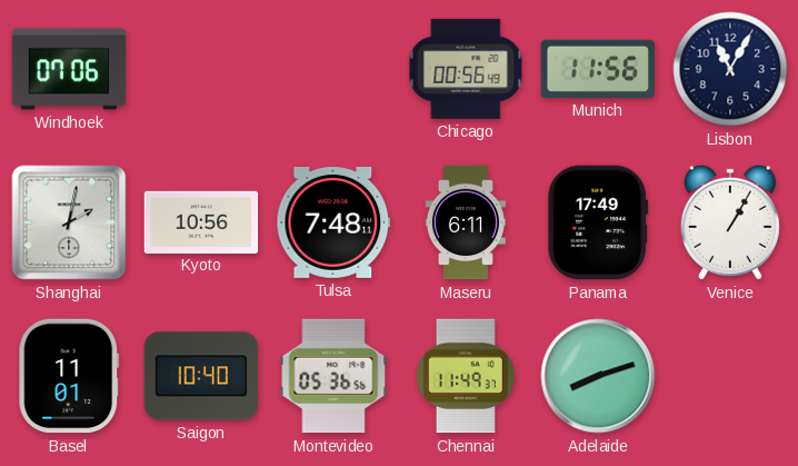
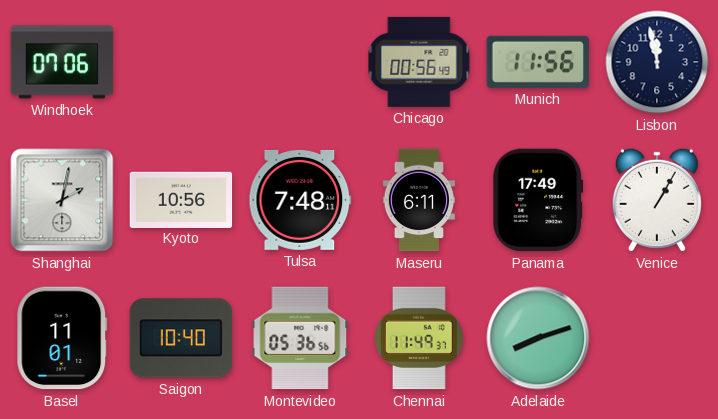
Lisbon: 11:05 -> 11:58 (657, 62)
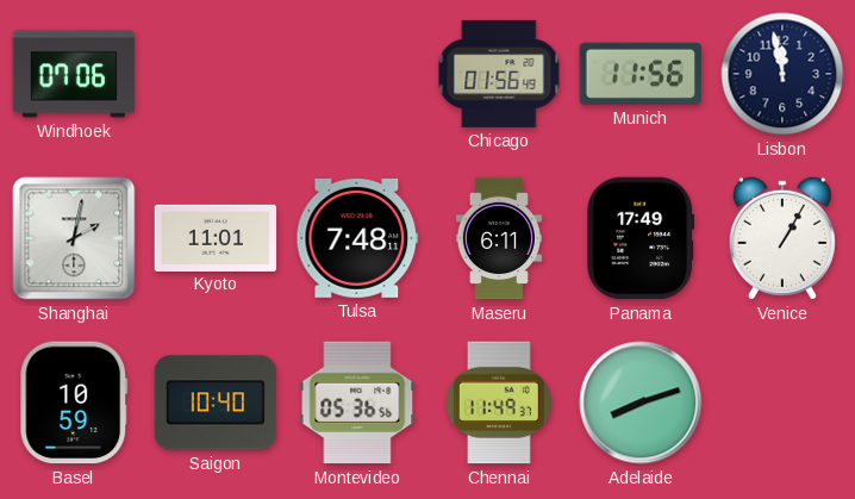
Chicago: 00:56 -> 01:56 (499, 74)
Kyoto: 10:56 -> 11:01 (216, 237)
Basel: 11:01 -> 10:59 (74, 403)
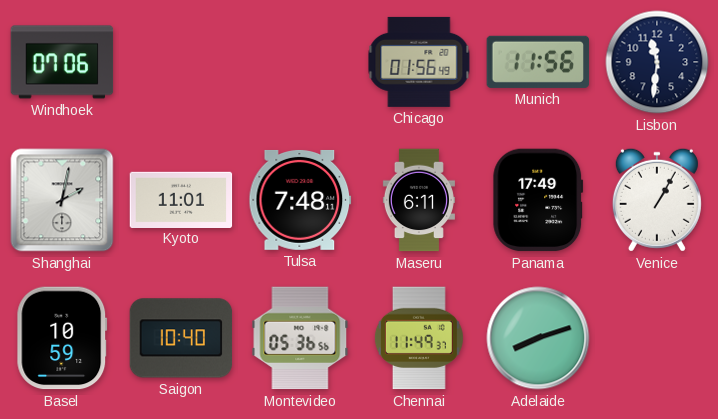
Lisbon: 11:58 -> 11:31 (657, 62)
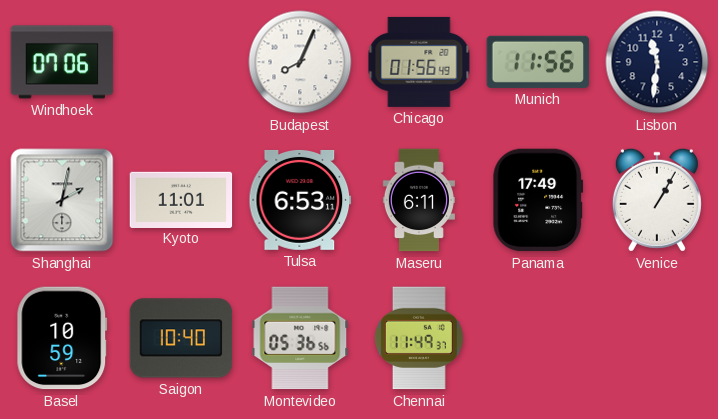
Budapest: none -> 8:04 (300, 62)
Tulsa: 7:48 -> 6:53 (300, 200)
Adelaide: 8:12 -> none (538, 338)
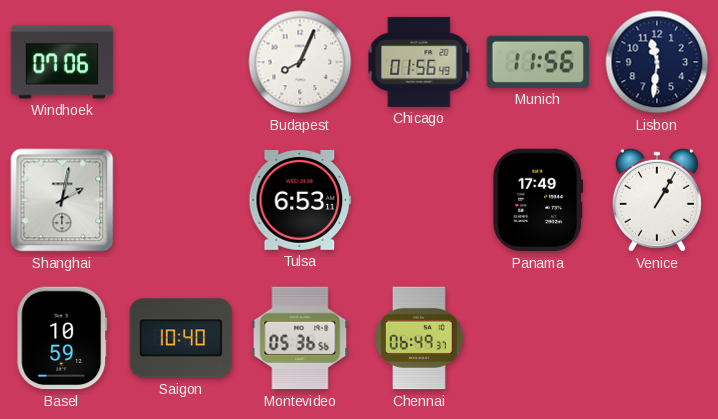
Kyoto: 11:01 -> none (181, 199)
Maseru: 6:11 -> none (419, 200)
Chennai: 11:49 -> 06:49 (419, 338)
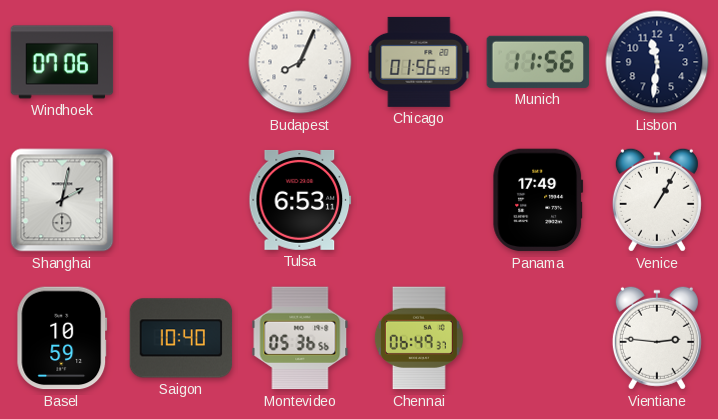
Vientiane: none -> 2:46 (657, 338)
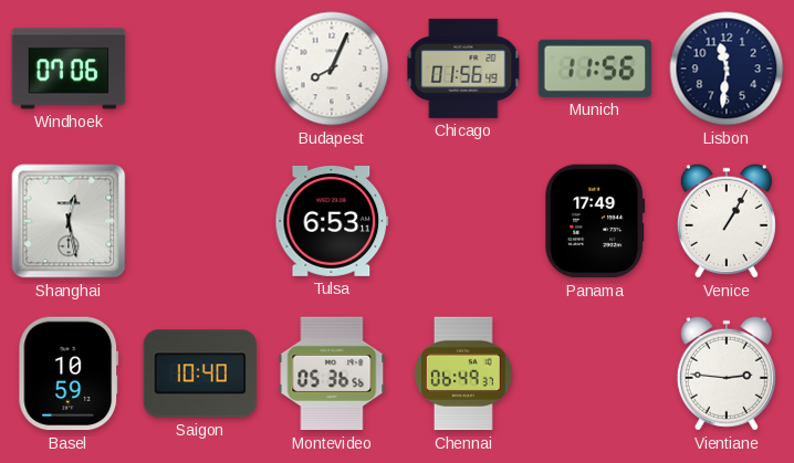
Shanghai: 2:02 -> 12:28 (69, 221)
